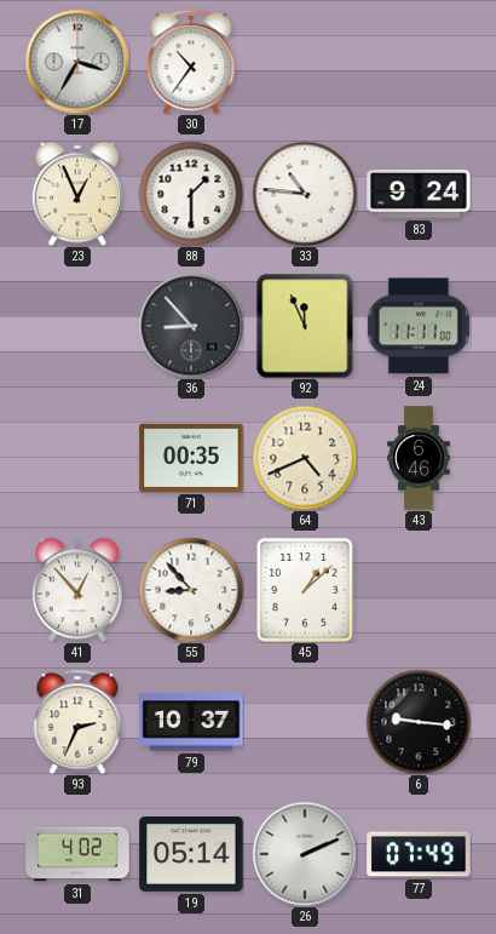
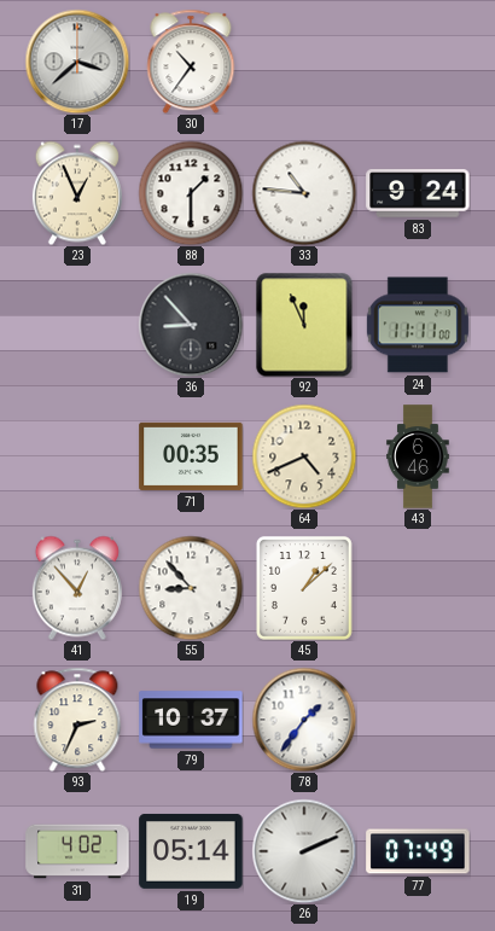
17: 3:35 -> 3:38 (77, 62)
78: none -> 1:36 (304, 720)
6: 9:16 -> none (419, 722)
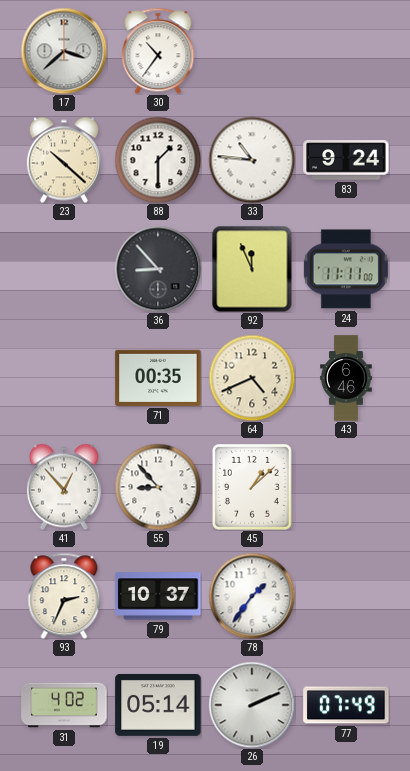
23: 12:56 -> 10:22 (64, 160)
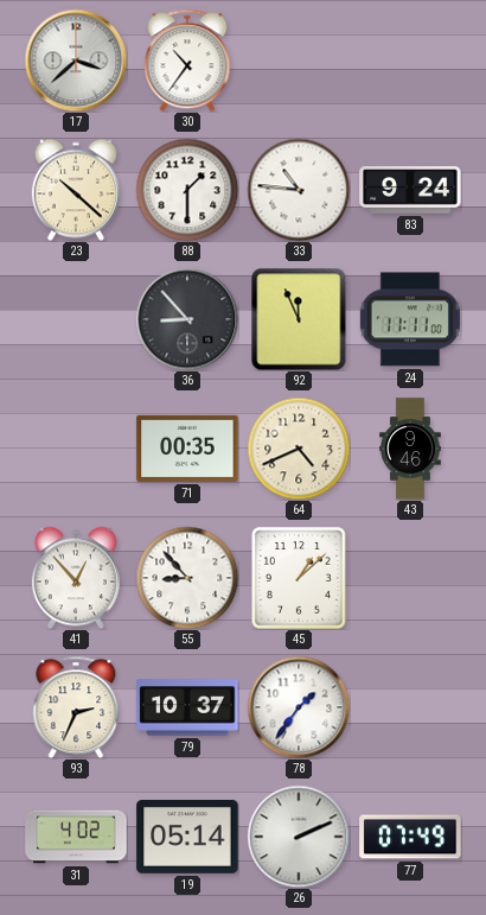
43: 6:46 -> 9:46 (410, 449)
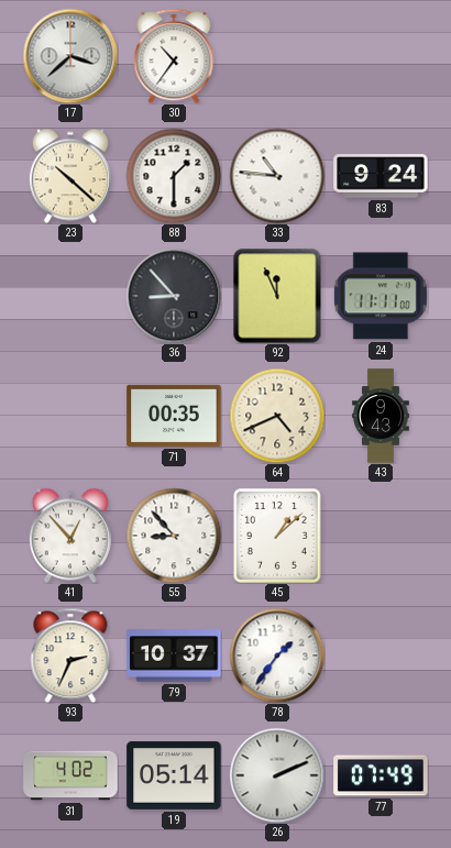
43: 9:46 -> 9:43 (381, 416)
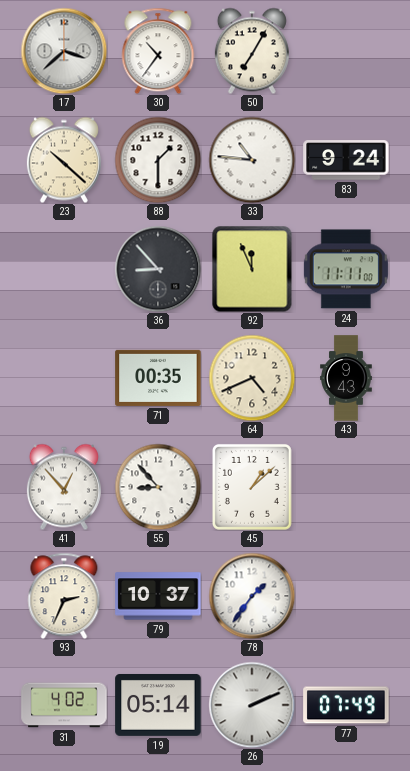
50: none -> 7:05 (252, 51)
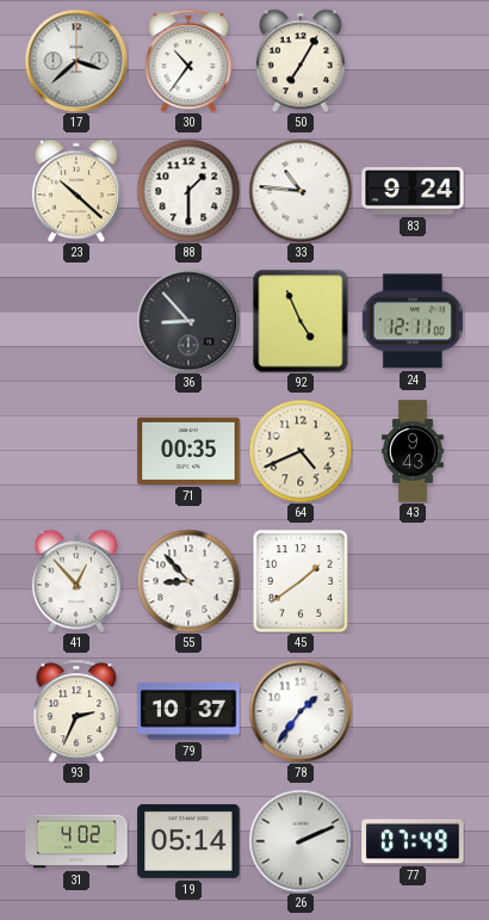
92: 11:56 -> 4:56 (301, 321)
24: 11:11 -> 12:11 (413, 321)
45: 1:08 -> 1:39 (301, 581)
